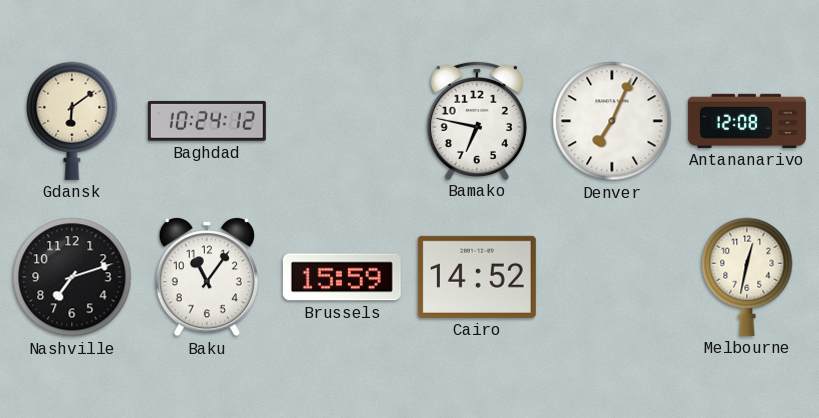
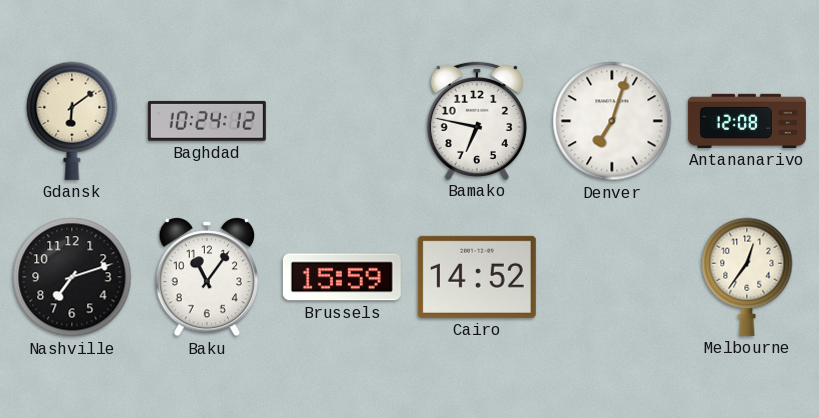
Denver: 7:04 -> 7:03 (612, 121)
Melbourne: 12:32 -> 12:36 (747, 277)
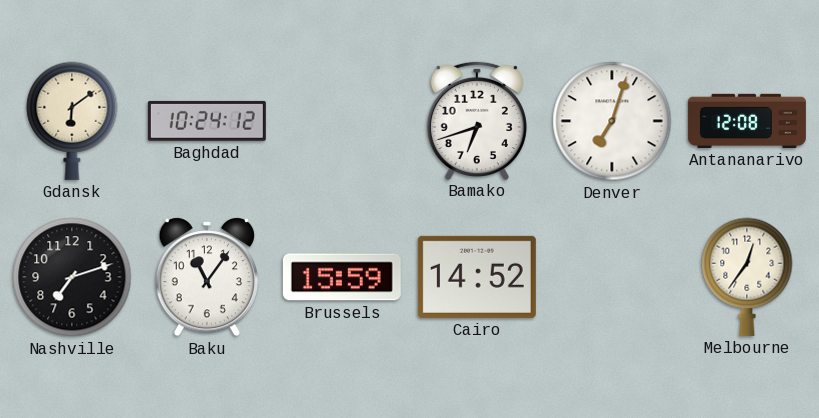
Bamako: 6:47 -> 6:42 (477, 120)
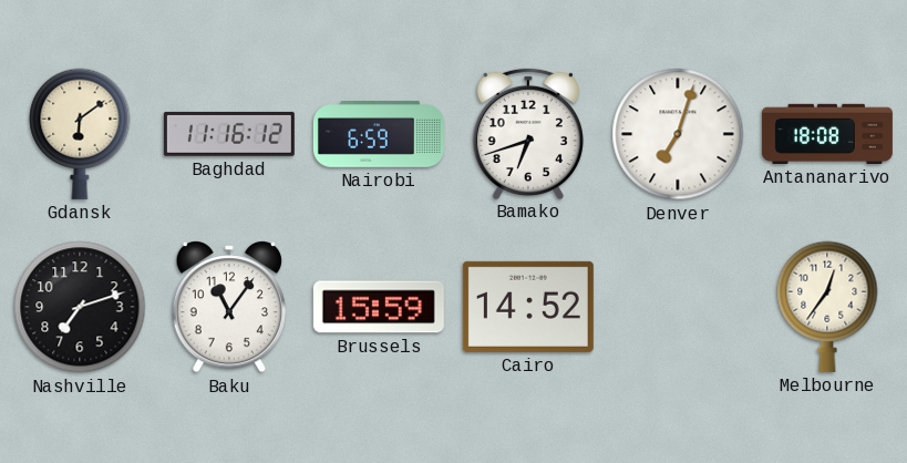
Baghdad: 10:24 -> 11:16 (229, 134)
Nairobi: none -> 6:59 (379, 135)
Antananarivo: 12:08 -> 18:08 (827, 134)
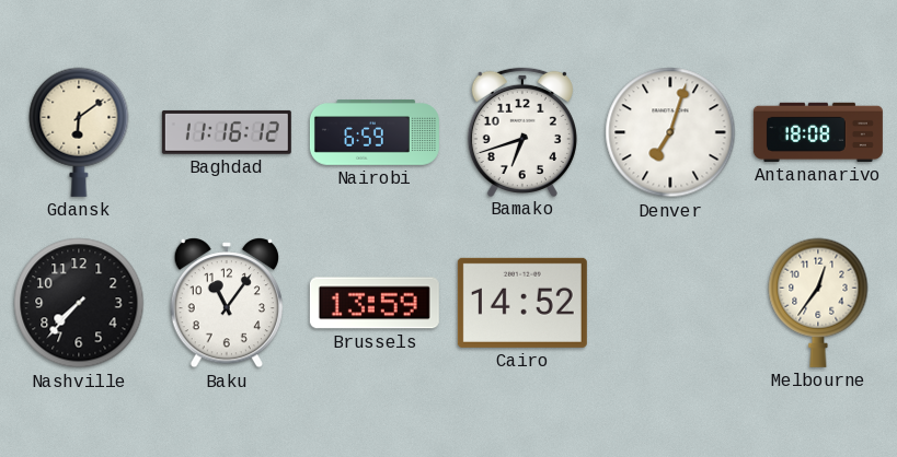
Nashville: 7:12 -> 7:37 (79, 303)
Brussels: 15:59 -> 13:59 (375, 303)
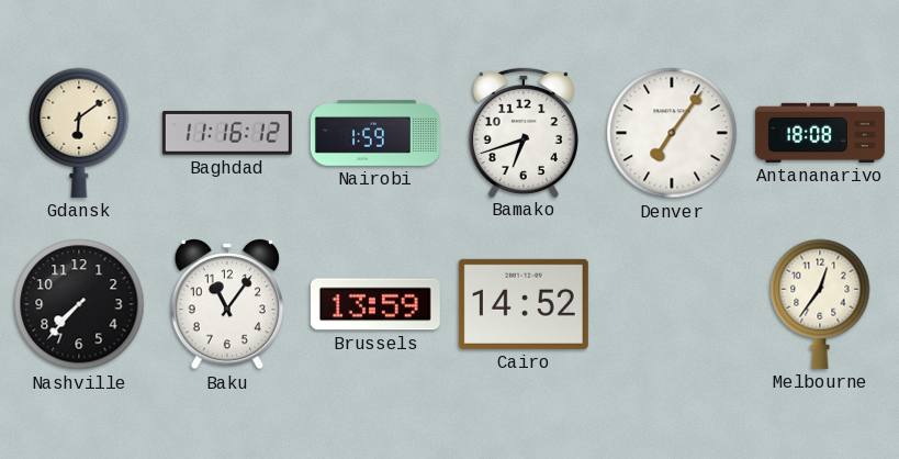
Nairobi: 6:59 -> 1:59 (375, 134)
Denver: 7:03 -> 7:06 (672, 133)
